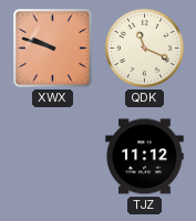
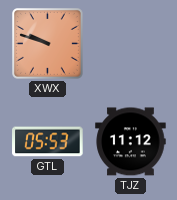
QDK: 11:19 -> none (144, 48)
GTL: none -> 05:53 (48, 142)
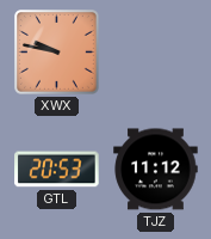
XWX: 9:48 -> 9:47 (57, 53)
GTL: 05:53 -> 20:53 (57, 170)
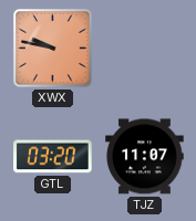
GTL: 20:53 -> 03:20 (53, 157)
TJZ: 11:12 -> 11:07 (145, 157)
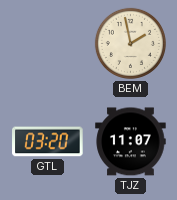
XWX: 9:47 -> none (53, 49)
BEM: none -> 1:58 (130, 43)
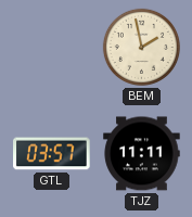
GTL: 03:20 -> 03:57 (52, 154)
TJZ: 11:07 -> 11:11 (142, 154)
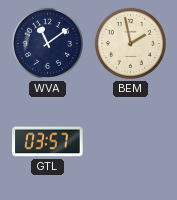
WVA: none -> 11:09 (47, 43)
TJZ: 11:11 -> none (142, 154)
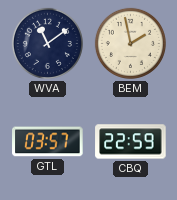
CBQ: none -> 22:59 (131, 142)
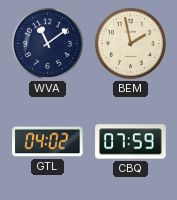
GTL: 03:57 -> 04:02 (48, 142)
CBQ: 22:59 -> 07:59 (131, 142)
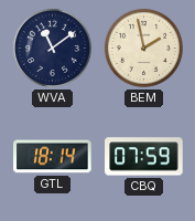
GTL: 04:02 -> 18:14 (53, 157)
